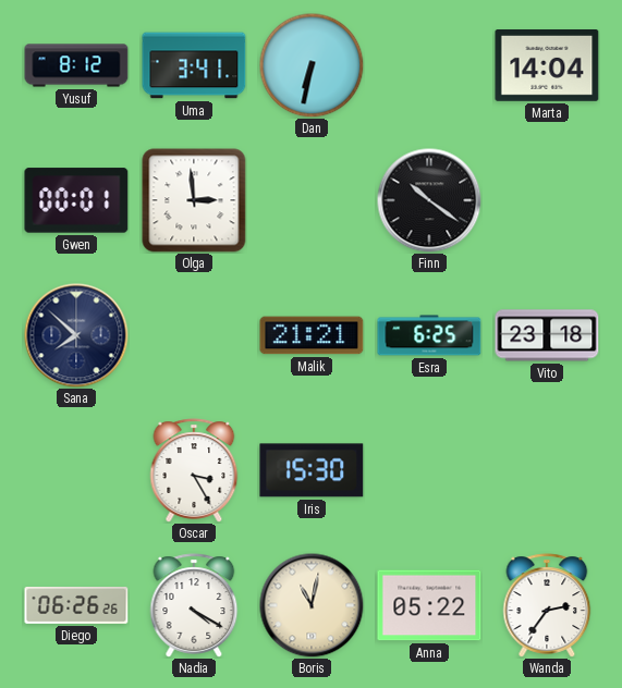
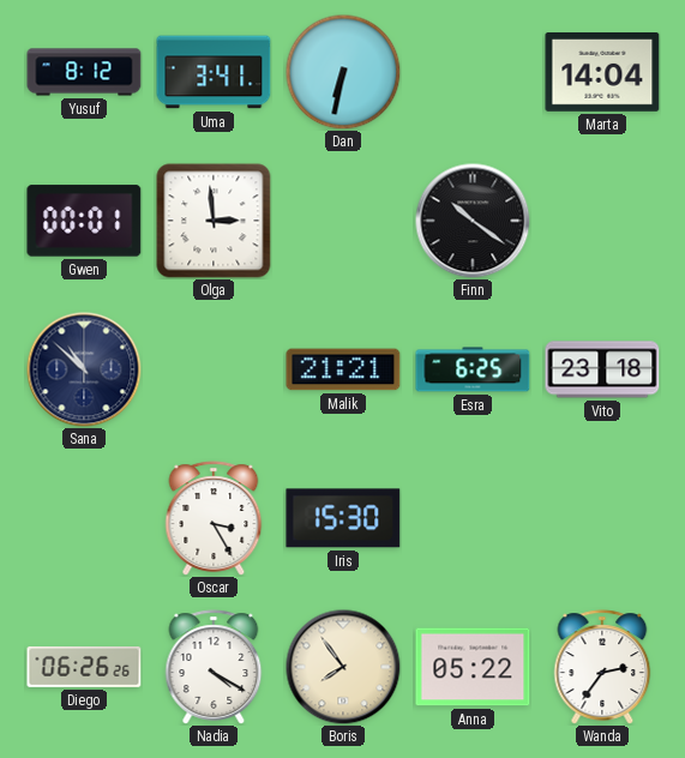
Sana: 7:52 -> 10:52 (84, 369)
Boris: 11:02 -> 7:54 (343, 667)
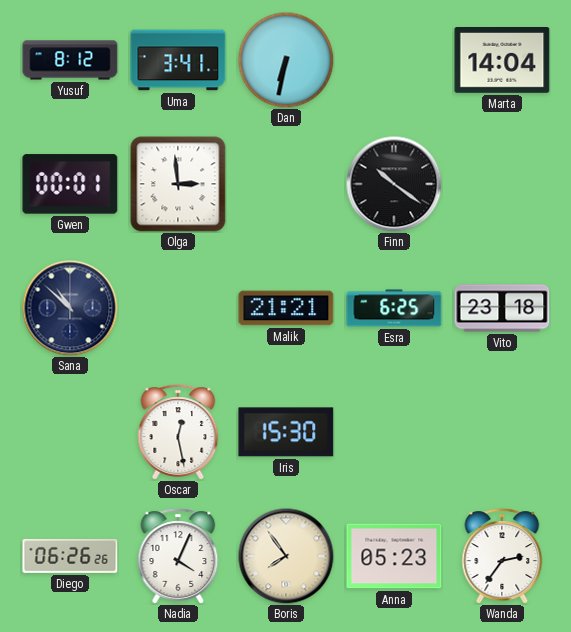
Oscar: 3:25 -> 12:28 (178, 432)
Nadia: 4:20 -> 4:04 (178, 556)
Anna: 05:22 -> 05:23 (394, 556)
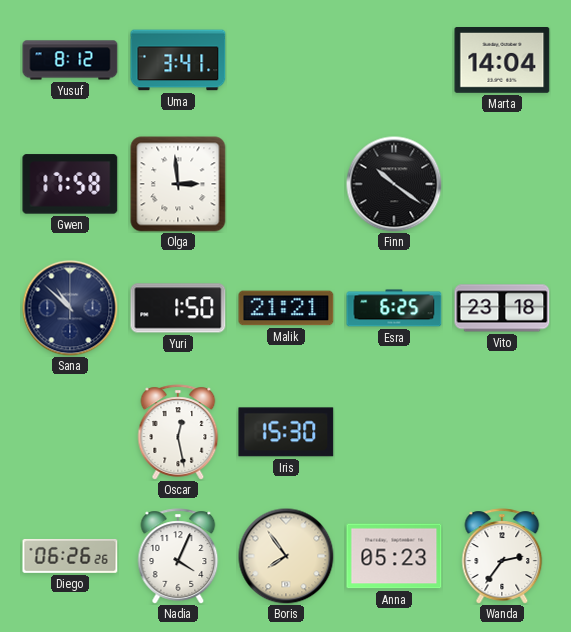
Dan: 6:32 -> none (286, 60)
Gwen: 00:01 -> 17:58 (70, 184)
Yuri: none -> 1:50 (178, 308)
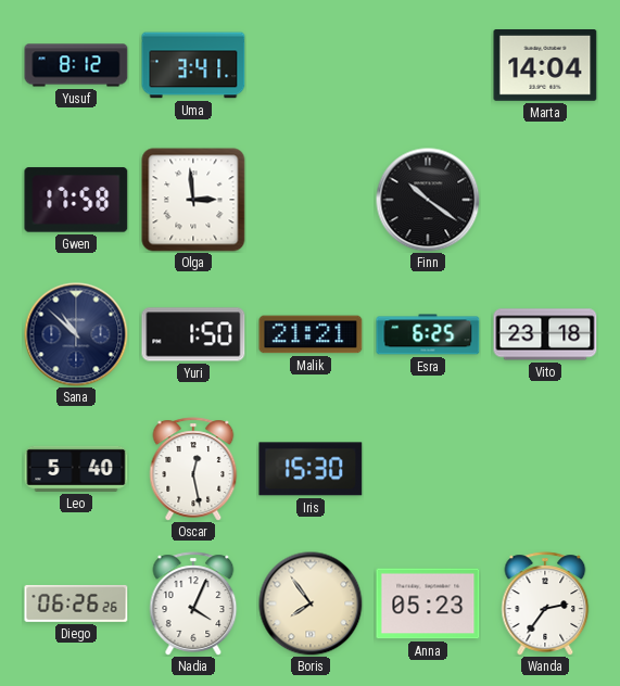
Leo: none -> 5:40 (76, 469)
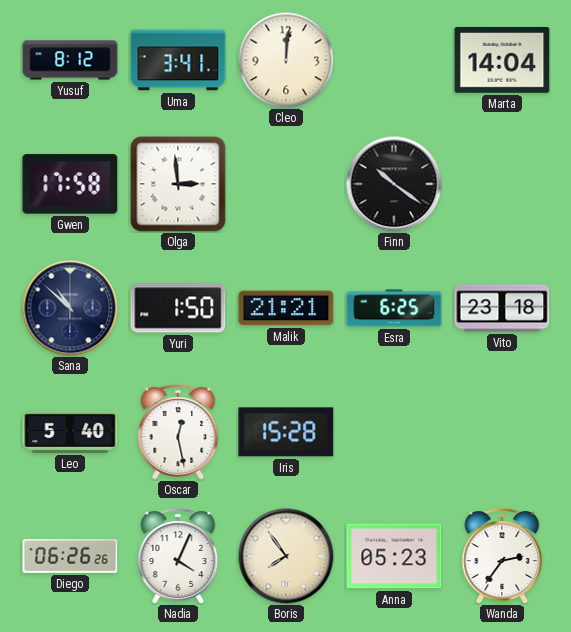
Cleo: none -> 12:01 (286, 60)
Iris: 15:30 -> 15:28 (286, 432)
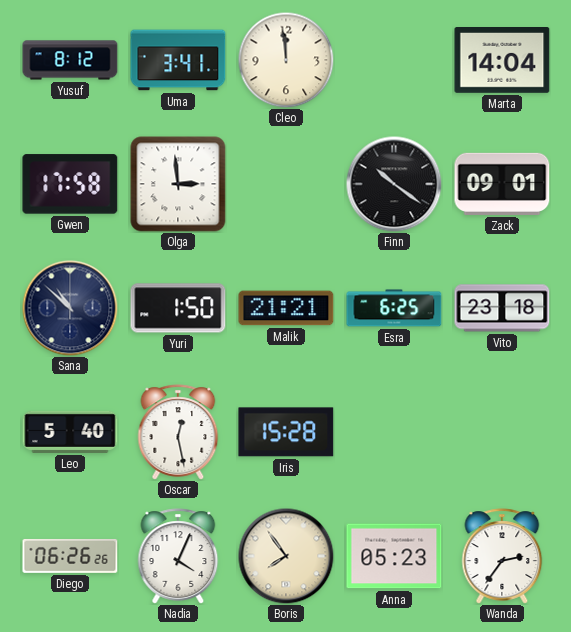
Cleo: 12:01 -> 11:59 (286, 60)
Zack: none -> 09:01 (502, 184)
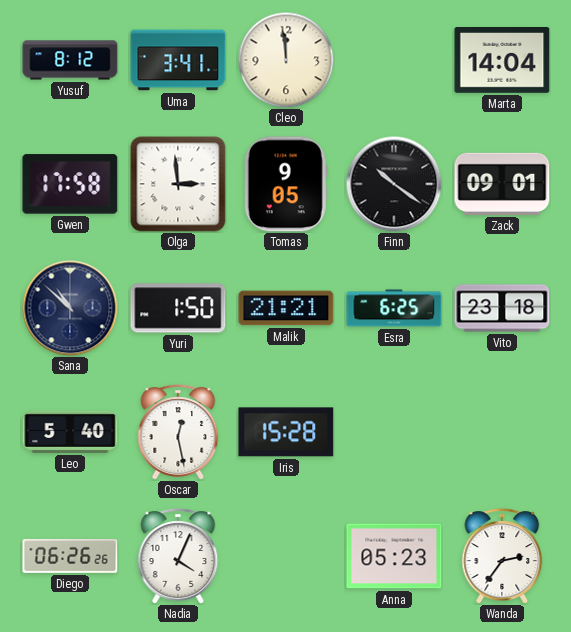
Tomas: none -> 9:05 (286, 184)
Boris: 7:54 -> none (286, 556)
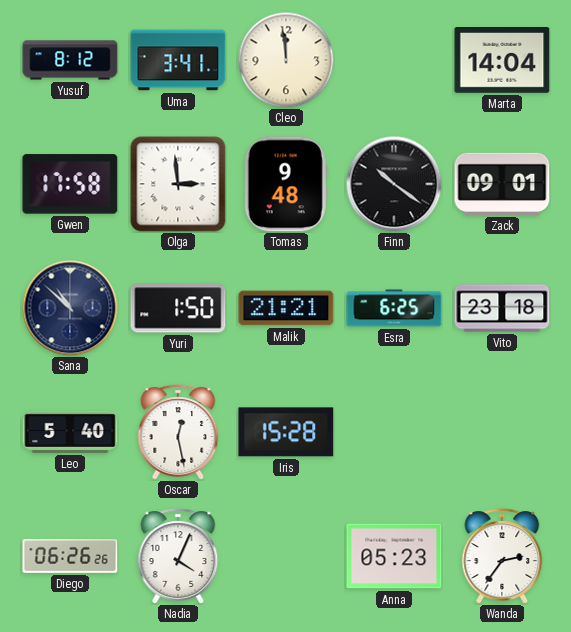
Tomas: 9:05 -> 9:48 (286, 184)
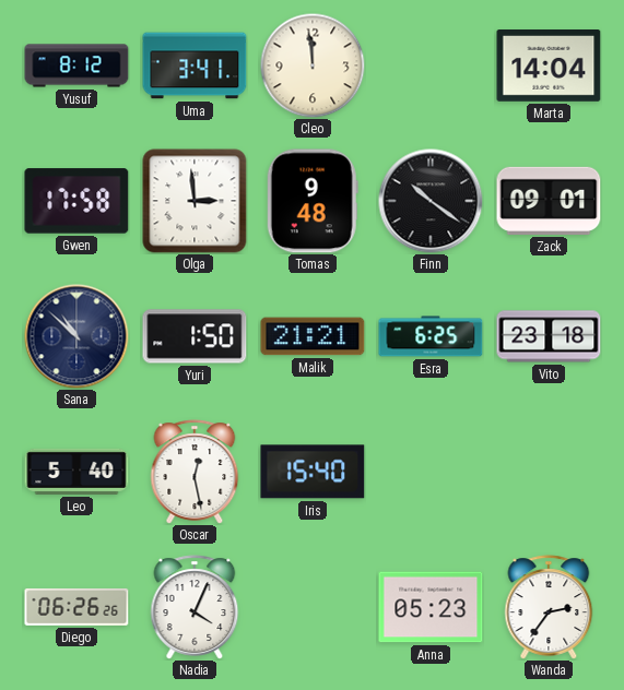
Iris: 15:28 -> 15:40 (313, 472)
